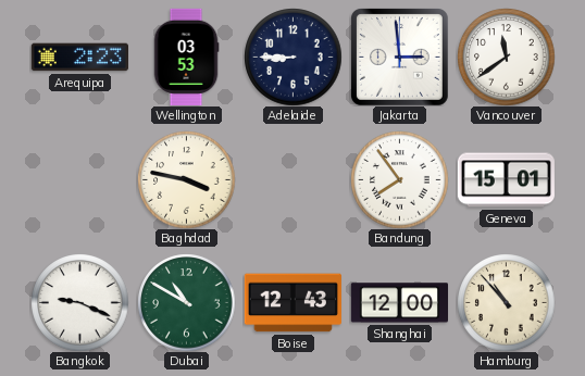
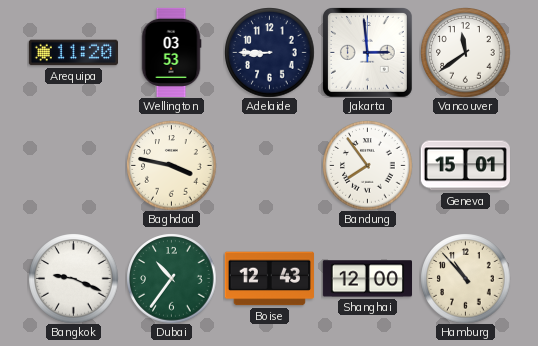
Arequipa: 2:23 -> 11:20 (73, 53)
Dubai: 10:50 -> 10:36 (171, 278)
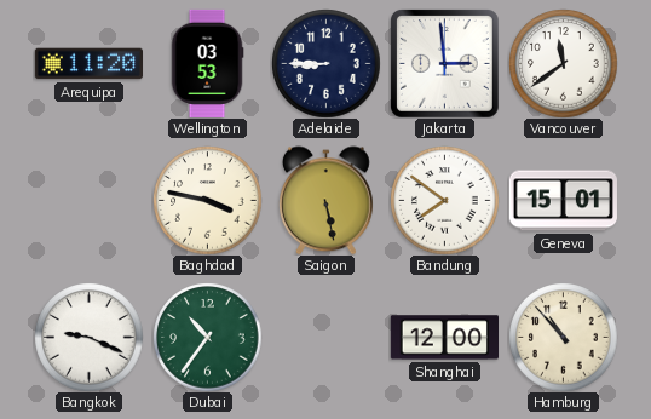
Saigon: none -> 5:28 (325, 200)
Bandung: 7:54 -> 7:51 (444, 200)
Boise: 12:43 -> none (269, 279)
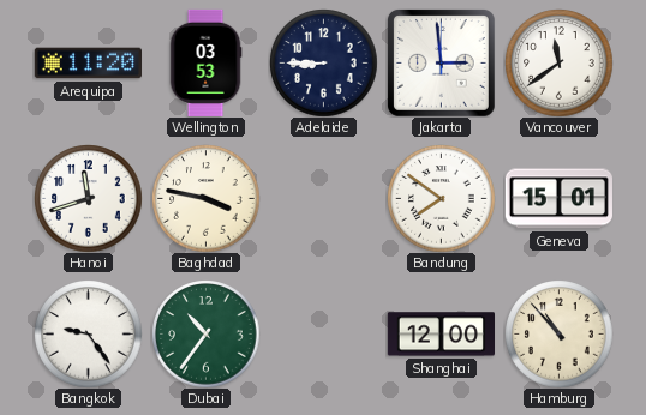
Hanoi: none -> 11:42 (88, 198)
Saigon: 5:28 -> none (325, 200)
Bangkok: 9:19 -> 9:24 (88, 333)
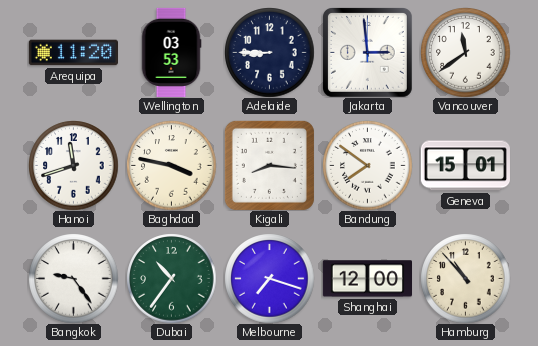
Kigali: none -> 8:16 (269, 165)
Melbourne: none -> 7:18 (269, 278)
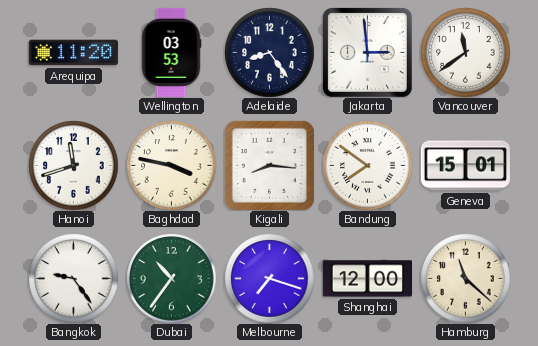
Adelaide: 8:45 -> 8:24 (269, 52)
Hamburg: 10:53 -> 11:22 (465, 278)
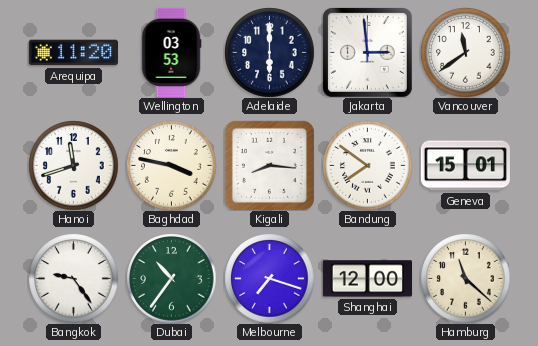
Adelaide: 8:24 -> 6:00 (269, 52)
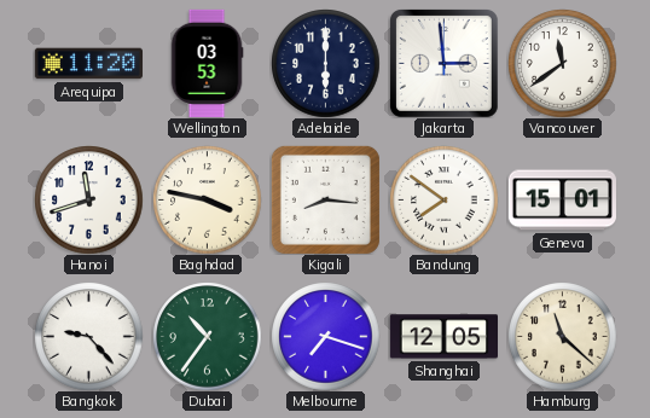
Bangkok: 9:24 -> 9:23 (88, 336)
Shanghai: 12:00 -> 12:05 (443, 337)
